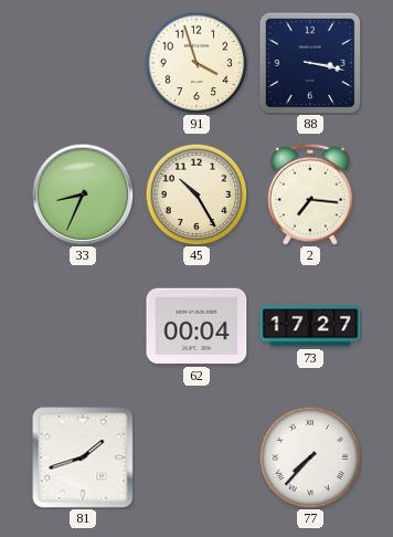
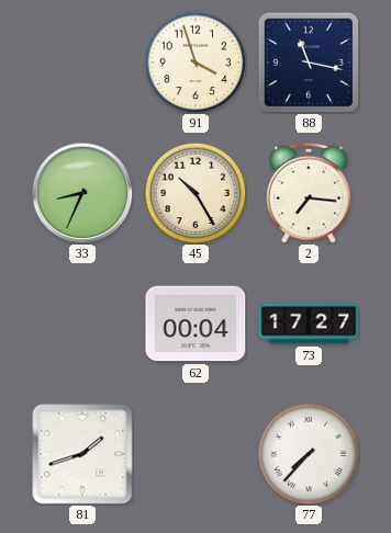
88: 3:17 -> 11:17 (309, 63)
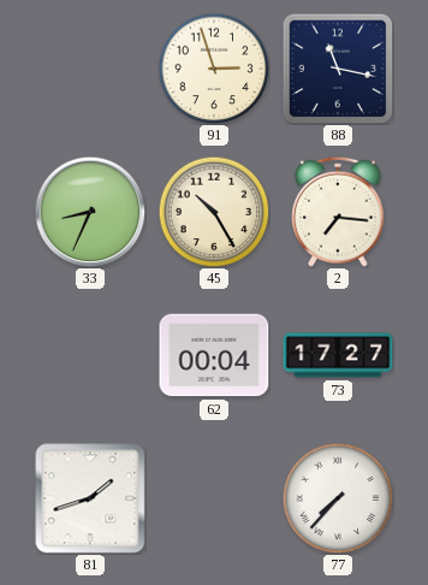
91: 3:57 -> 2:57 (214, 69)
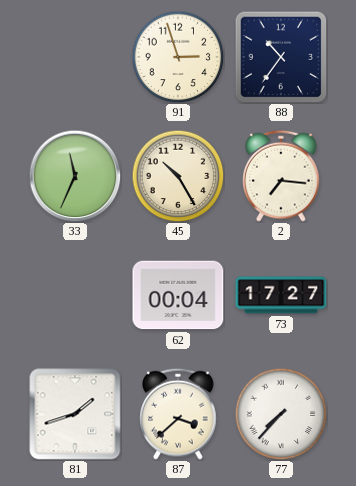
88: 11:17 -> 10:36 (281, 57)
33: 8:34 -> 11:34 (75, 176)
87: none -> 3:38 (178, 414)
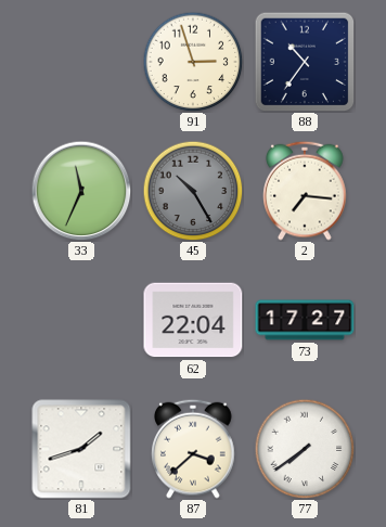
45 dial: cream -> grey (193, 191)
62: 00:04 -> 22:04 (193, 320)
77: 7:37 -> 7:39 (305, 449)
